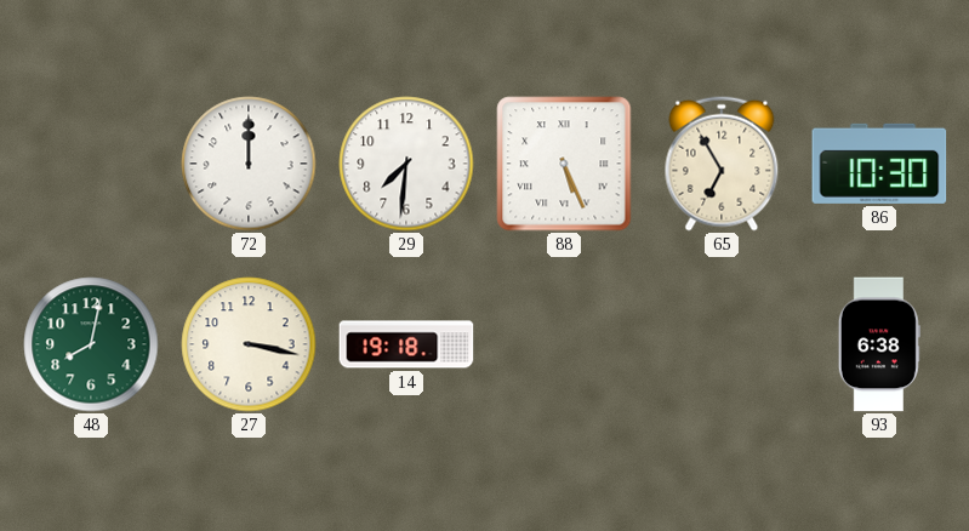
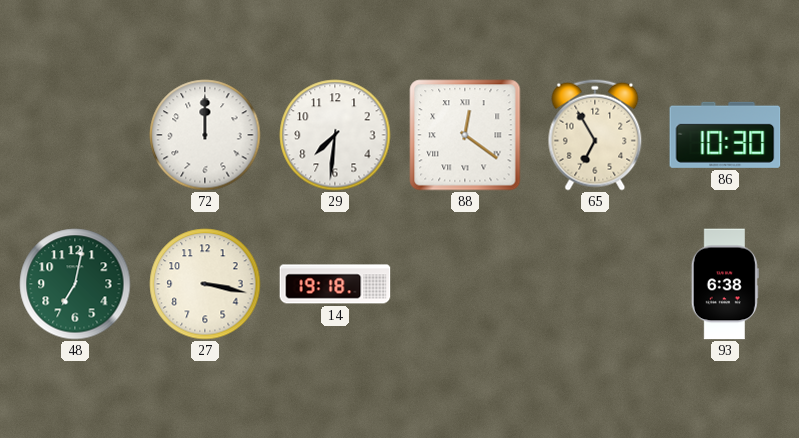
88: 5:26 -> 12:21 (465, 135)
48: 8:02 -> 7:02 (75, 284)
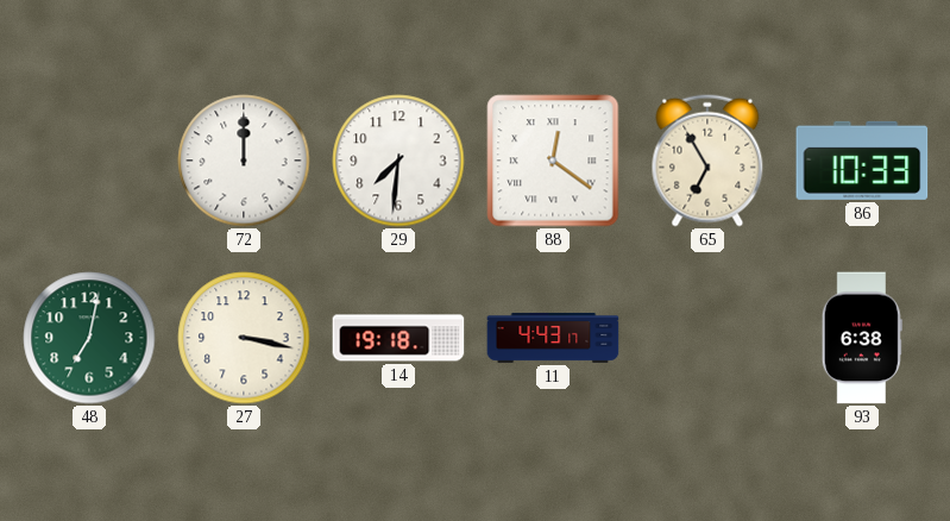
86: 10:30 -> 10:33 (862, 161)
11: none -> 4:43 (553, 338)
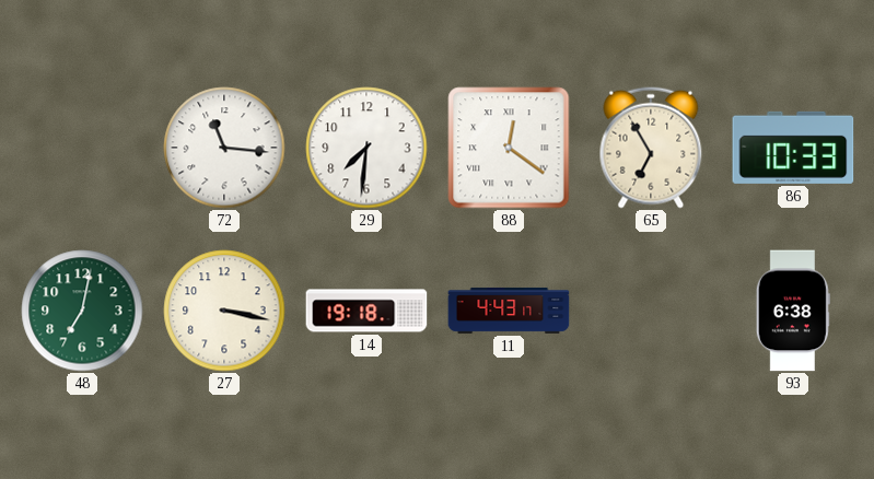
72: 12:00 -> 11:16 (224, 148)
